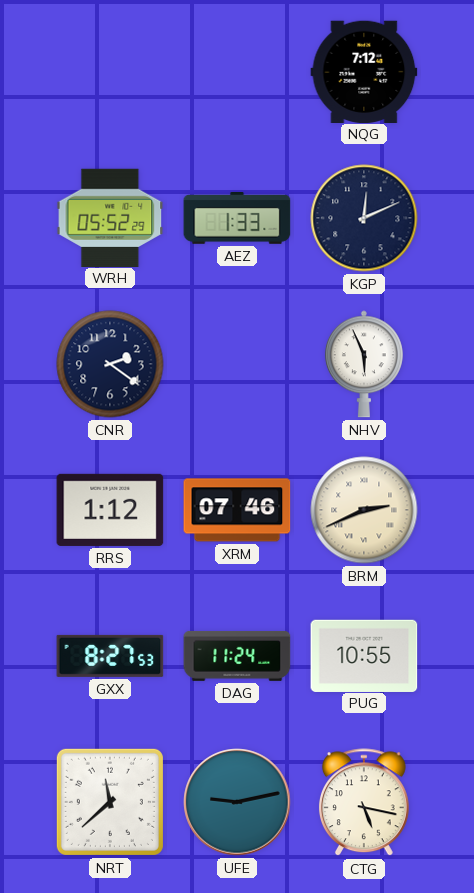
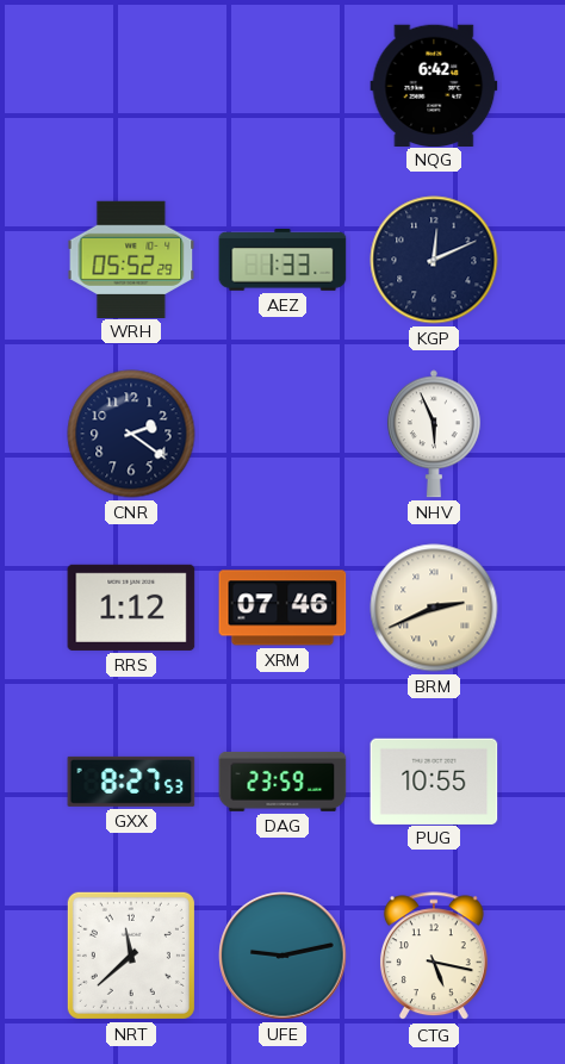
NQG: 7:12 -> 6:42 (434, 85)
DAG: 11:24 -> 23:59 (282, 782)
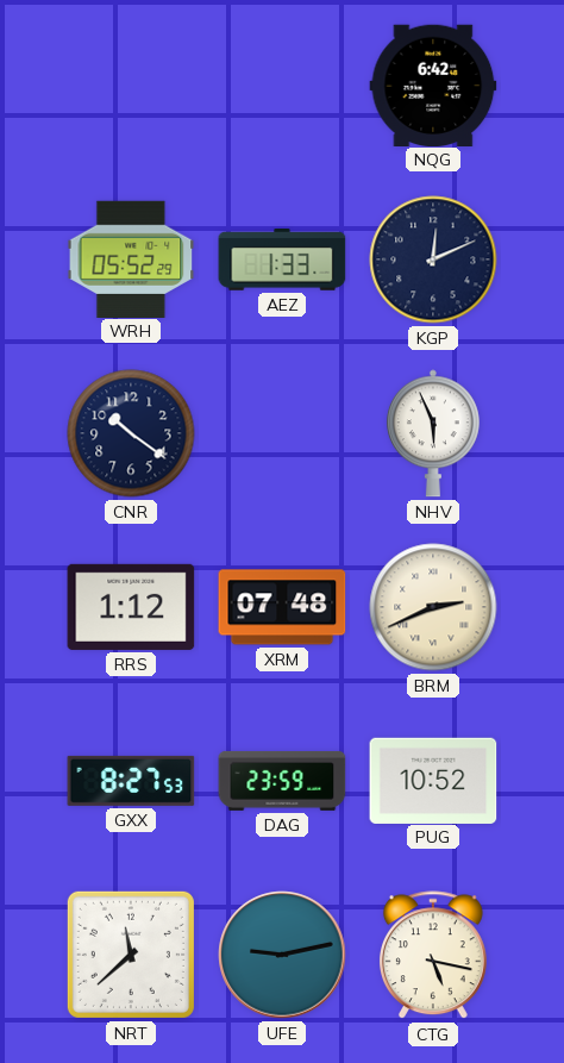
CNR: 2:21 -> 10:21 (131, 433)
XRM: 07:46 -> 07:48 (282, 607)
PUG: 10:55 -> 10:52 (433, 780)
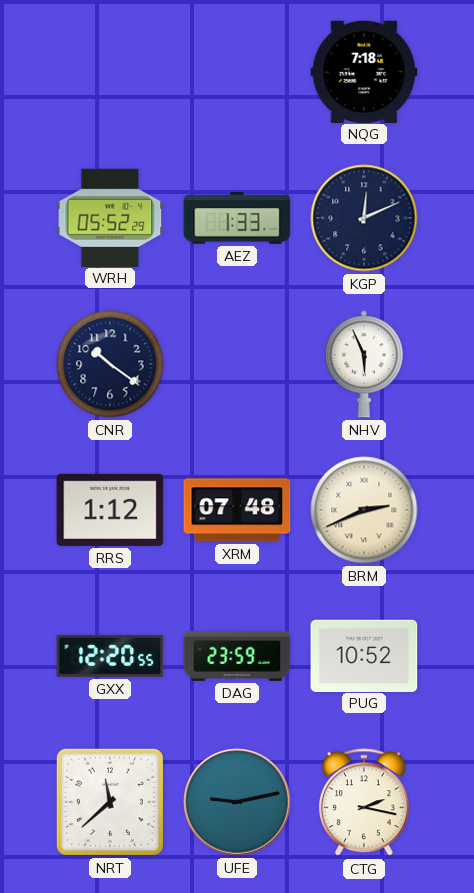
NQG: 6:42 -> 7:18 (364, 71)
GXX: 8:27 -> 12:20 (110, 656)
CTG: 5:17 -> 2:17 (364, 803)
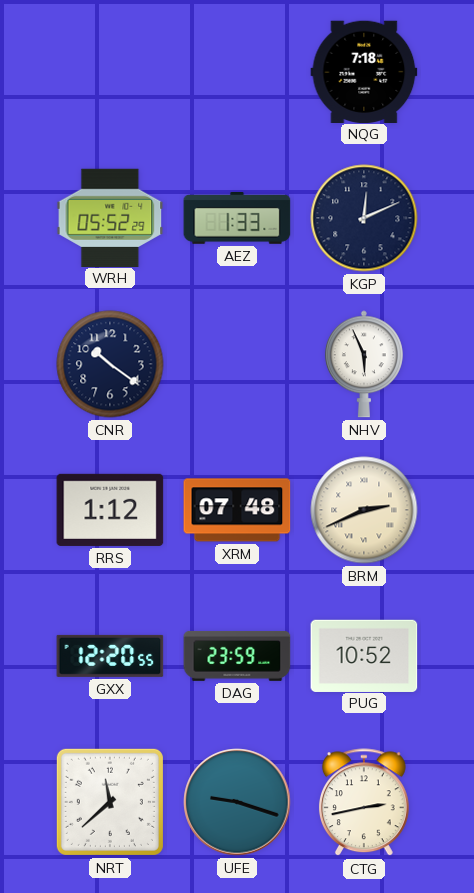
UFE: 9:13 -> 9:18 (237, 802)
CTG: 2:17 -> 2:43 (364, 803)
